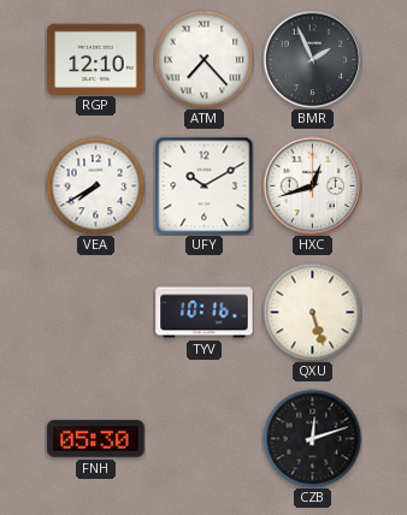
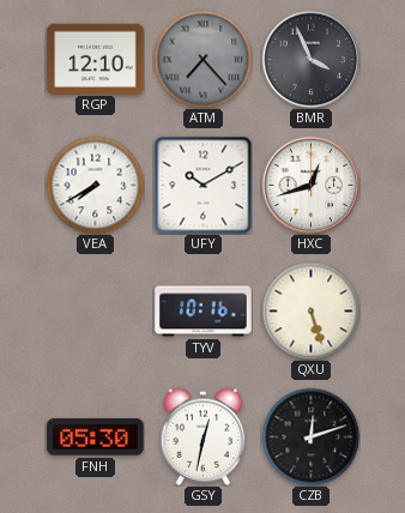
ATM dial: white -> grey (202, 59)
BMR: 1:56 -> 3:56 (310, 59)
GSY: none -> 12:32 (204, 436)
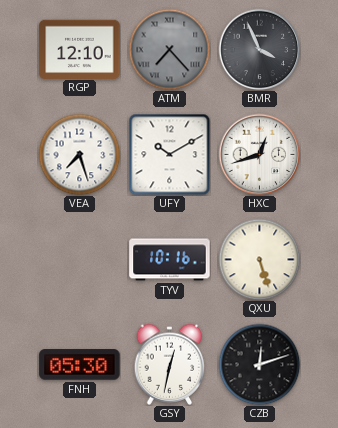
VEA: 7:40 -> 7:27 (79, 154)
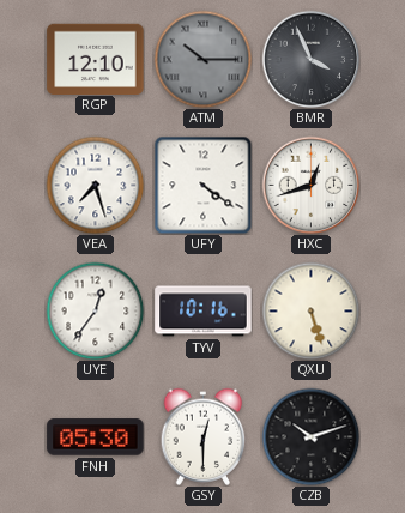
ATM: 7:23 -> 10:15 (202, 59)
UFY: 10:10 -> 4:21 (202, 185)
UYE: none -> 12:36 (95, 310)
GSY: 12:32 -> 12:30 (204, 436)
CZB: 12:12 -> 10:12 (310, 436)
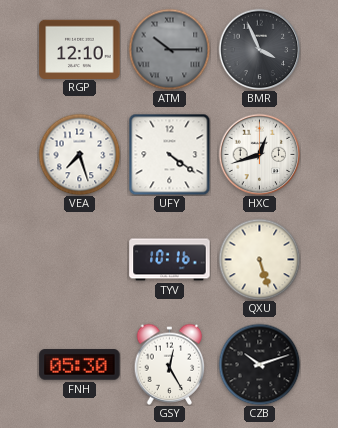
UYE: 12:36 -> none (95, 310)
GSY: 12:30 -> 12:25 (170, 364)
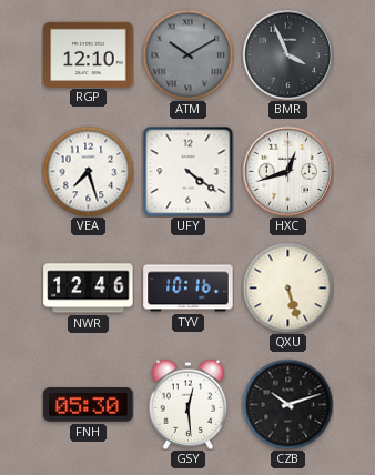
ATM: 10:15 -> 10:10 (187, 54)
NWR: none -> 12:46 (89, 289)
GSY: 12:25 -> 12:29 (189, 404)
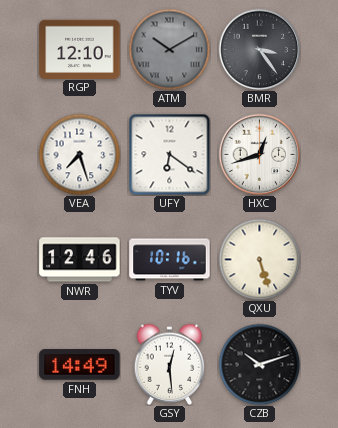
BMR: 3:56 -> 3:24 (259, 49)
UFY: 4:21 -> 6:21 (169, 154)
FNH: 05:30 -> 14:49 (80, 365)
